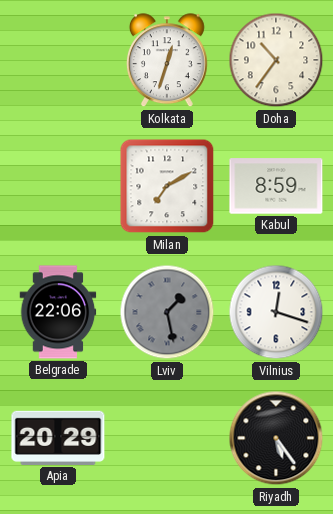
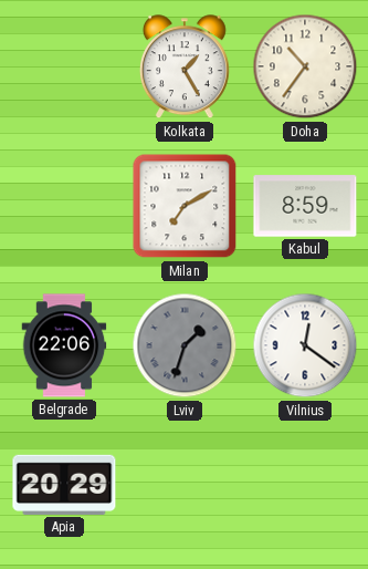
Kolkata: 12:33 -> 1:25 (185, 68)
Lviv: 1:28 -> 1:33 (185, 345)
Vilnius: 12:18 -> 12:21 (305, 345)
Riyadh: 5:24 -> none (276, 438)
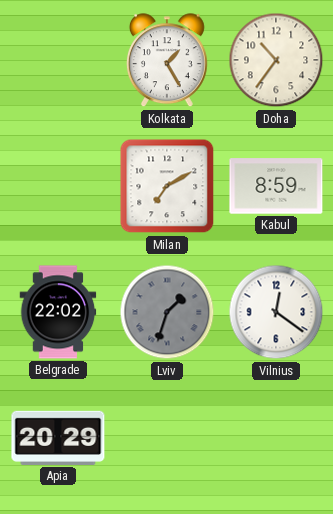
Belgrade: 22:06 -> 22:02 (58, 312)
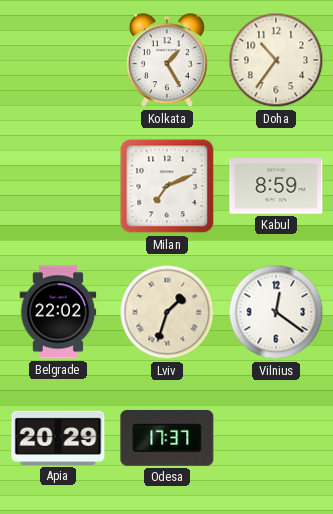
Milan: 7:10 -> 7:11 (167, 186)
Lviv dial: grey -> cream (167, 312)
Odesa: none -> 17:37 (167, 438)
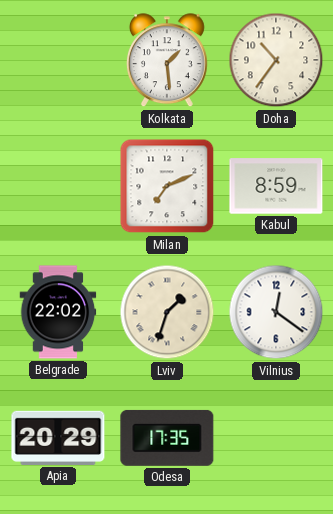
Kolkata: 1:25 -> 1:29 (167, 61)
Odesa: 17:37 -> 17:35 (167, 438)
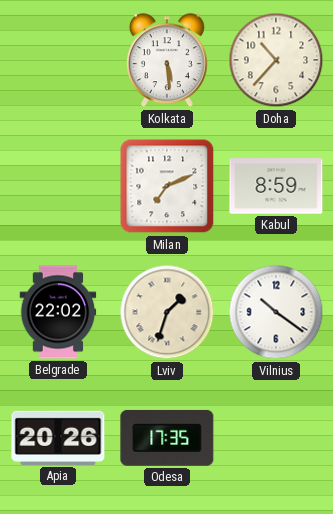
Kolkata: 1:29 -> 5:29 (167, 61)
Doha: 10:36 -> 10:37 (276, 60)
Vilnius: 12:21 -> 10:21 (276, 312)
Apia: 20:29 -> 20:26 (58, 438)
